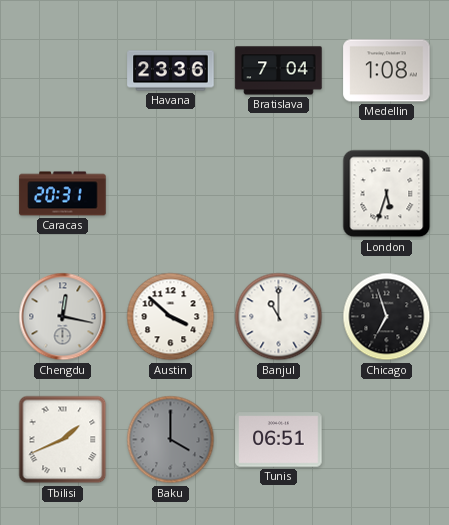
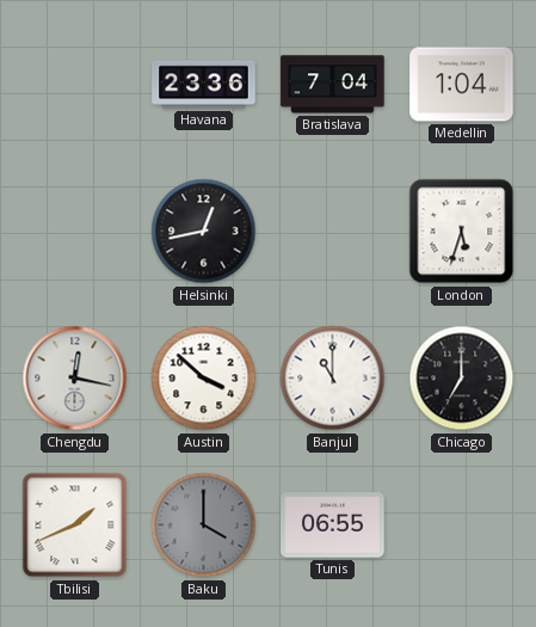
Medellin: 1:08 -> 1:04 (462, 85)
Caracas: 20:31 -> none (63, 194)
Helsinki: none -> 12:43 (204, 232)
Chicago: 6:57 -> 7:00 (462, 379)
Tunis: 06:51 -> 06:55 (333, 525)
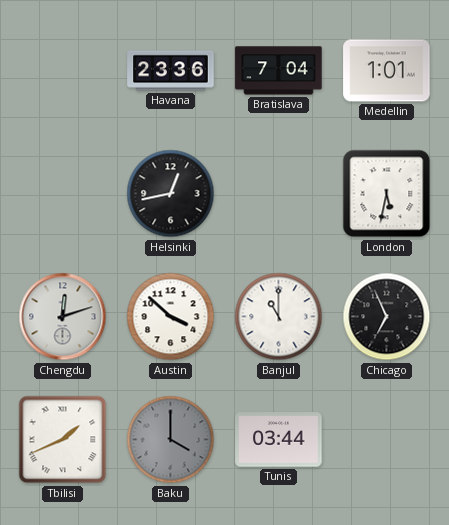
Medellin: 1:04 -> 1:01 (387, 71)
London: 5:33 -> 5:32 (387, 194)
Chengdu: 12:17 -> 12:12 (63, 317)
Chicago: 7:00 -> 6:56 (387, 317)
Tunis: 06:55 -> 03:44 (279, 440)
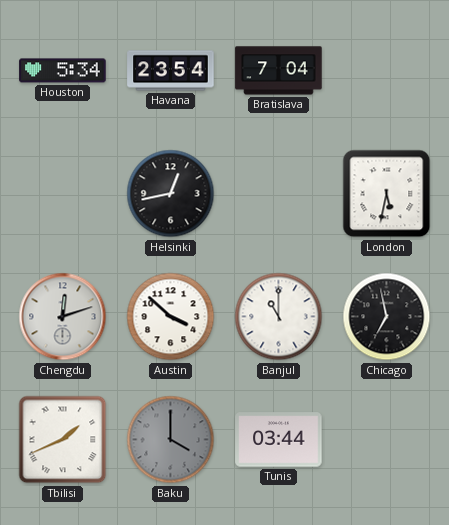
Houston: none -> 5:34 (63, 71)
Havana: 23:36 -> 23:54 (171, 71)
Medellin: 1:01 -> none (387, 71)
Chicago: 6:56 -> 6:58 (387, 317)
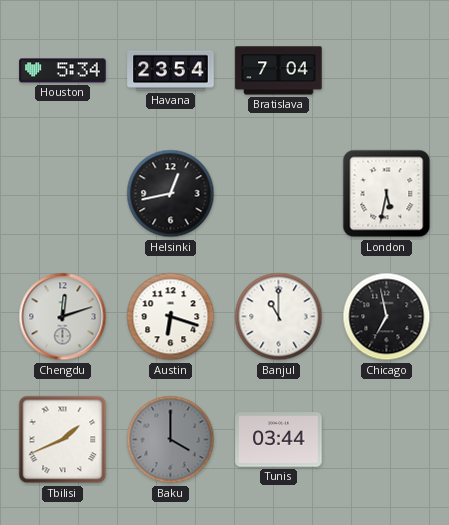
Austin: 3:52 -> 6:18 (171, 317)
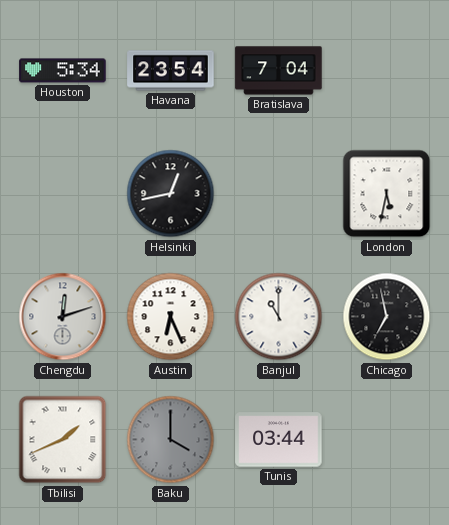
Austin: 6:18 -> 6:26 (171, 317)
